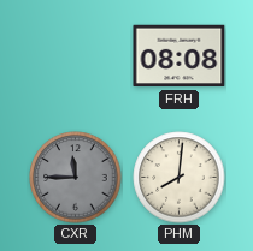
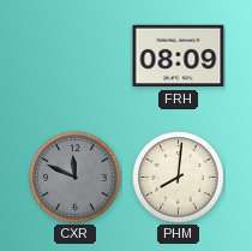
FRH: 08:08 -> 08:09 (179, 56)
CXR: 11:45 -> 11:49 (76, 178)
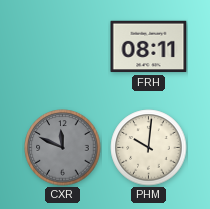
FRH: 08:09 -> 08:11 (149, 47)
PHM: 8:01 -> 10:01 (149, 148)
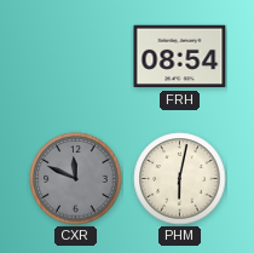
FRH: 08:11 -> 08:54 (180, 57)
PHM: 10:01 -> 6:02 (180, 179)
